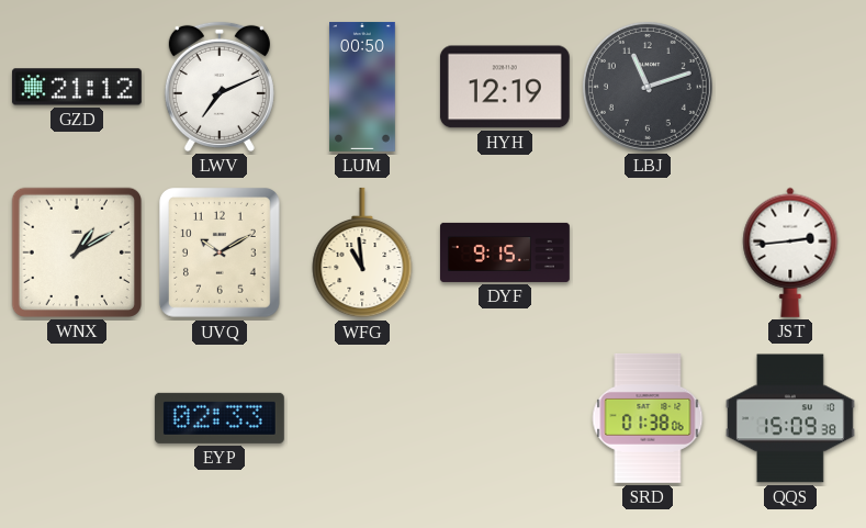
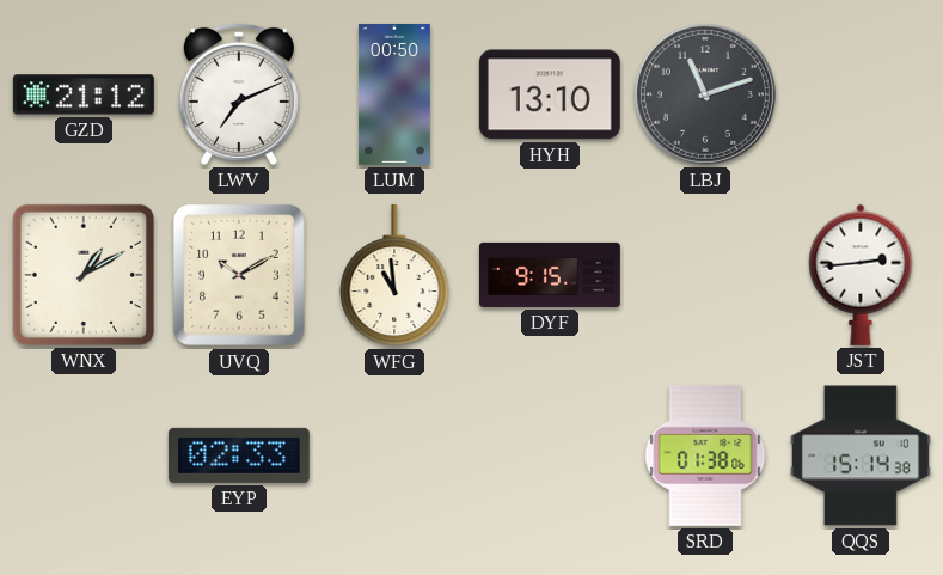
HYH: 12:19 -> 13:10 (550, 94)
QQS: 15:09 -> 15:14 (861, 455)
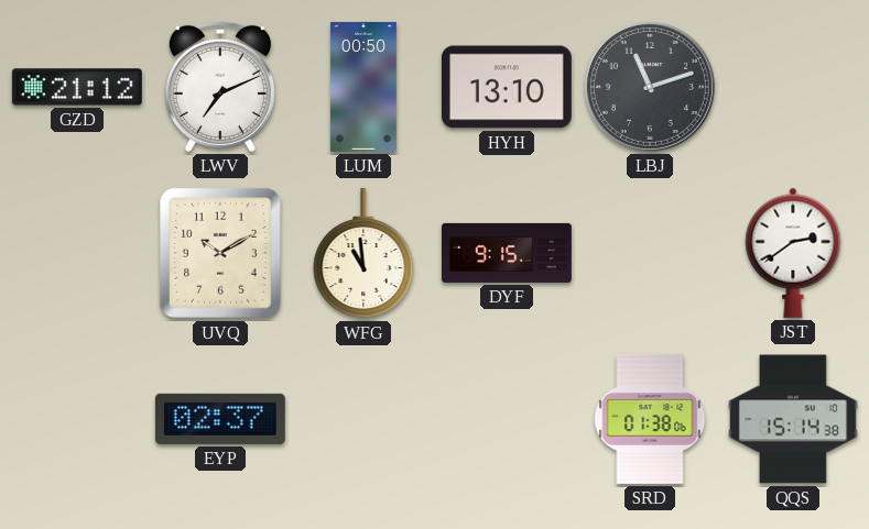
WNX: 1:10 -> none (84, 275)
JST: 2:44 -> 2:39 (793, 253)
EYP: 02:33 -> 02:37 (220, 419)
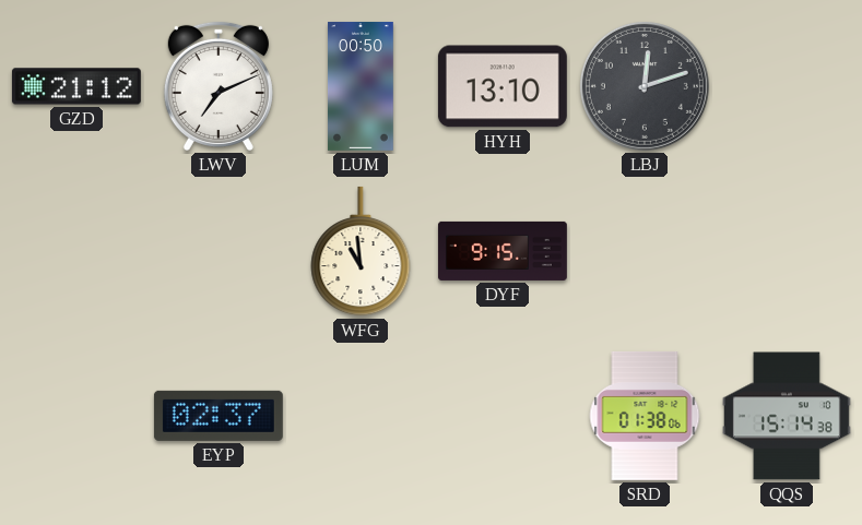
LBJ: 11:12 -> 12:12 (645, 86)
UVQ: 10:10 -> none (220, 254)
JST: 2:39 -> none (793, 253)
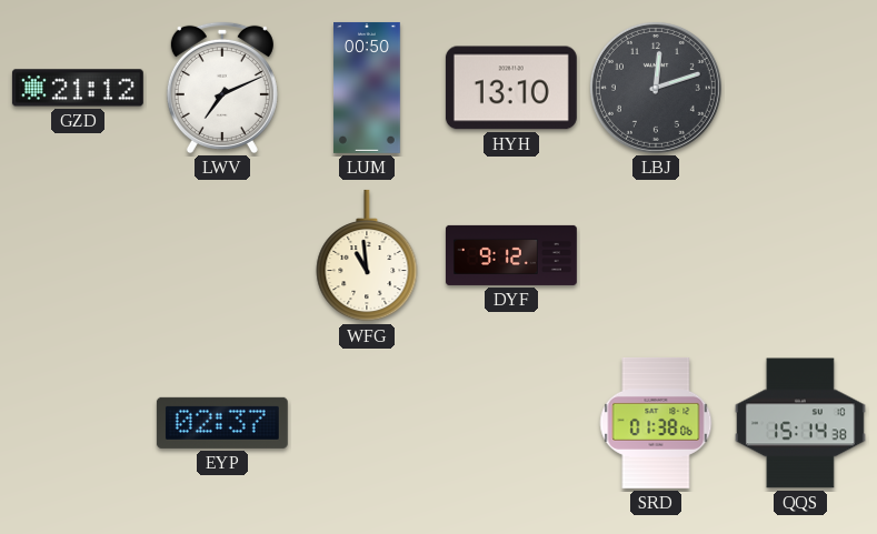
DYF: 9:15 -> 9:12 (511, 255)
